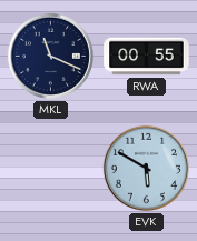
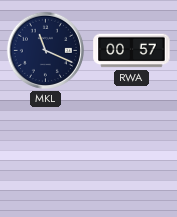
RWA: 00:55 -> 00:57 (132, 51)
EVK: 5:50 -> none (146, 168)
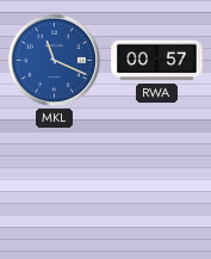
MKL dial: navy -> blue (54, 60)
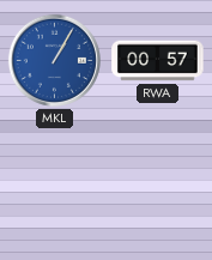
MKL: 11:19 -> 1:05 (54, 60)
